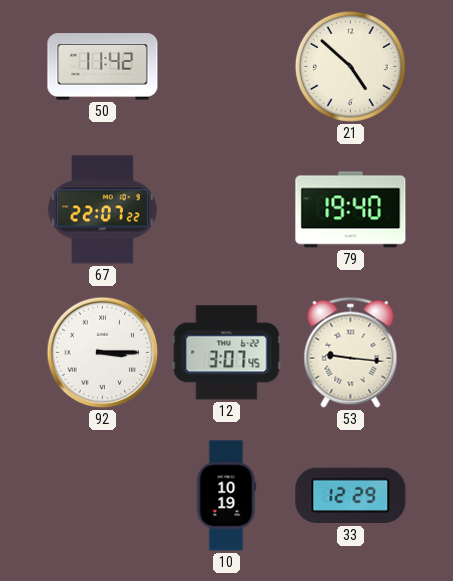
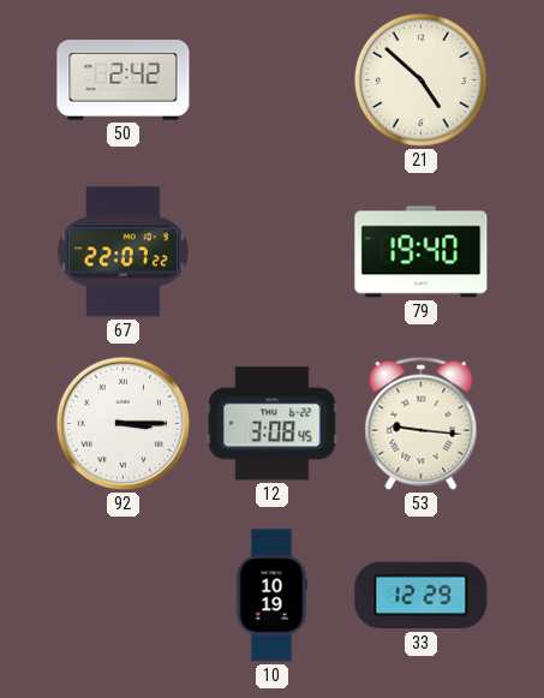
50: 11:42 -> 2:42 (124, 80)
12: 3:07 -> 3:08 (273, 424)
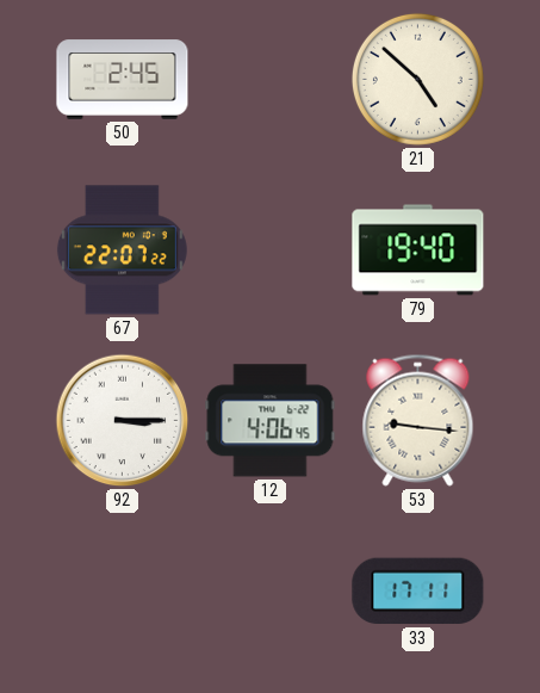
50: 2:42 -> 2:45 (123, 80)
12: 3:08 -> 4:06 (271, 421)
10: 10:19 -> none (271, 596)
33: 12:29 -> 17:11 (418, 592)
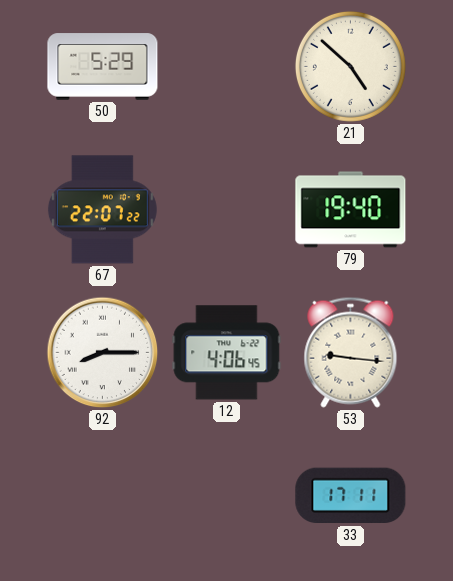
50: 2:45 -> 5:29 (103, 67)
92: 3:15 -> 8:15 (103, 353)
